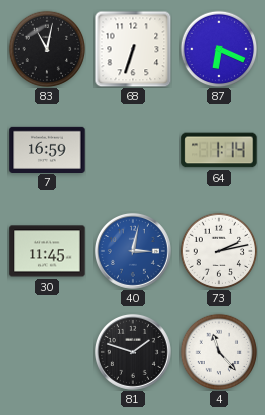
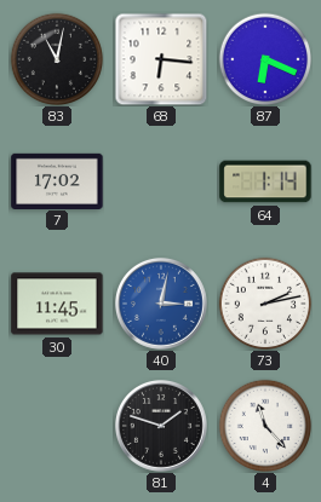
68: 6:33 -> 6:16 (161, 59)
7: 16:59 -> 17:02 (57, 180)
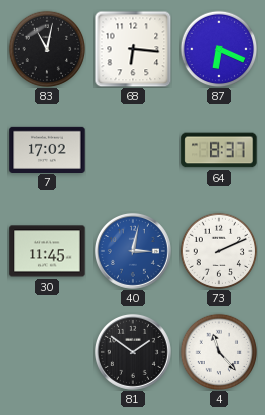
64: 1:14 -> 8:37 (219, 150)
73: 2:13 -> 2:11 (219, 251)
81: 1:48 -> 1:51 (133, 352)
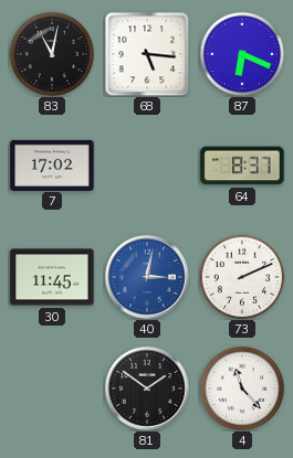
68: 6:16 -> 5:16 (147, 54)
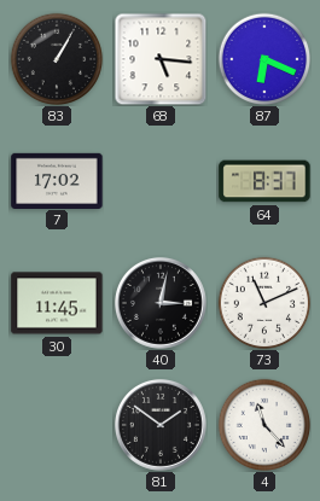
83: 11:02 -> 1:05 (57, 59)
40 dial: blue -> black (161, 303)
73: 2:11 -> 11:11 (264, 303)
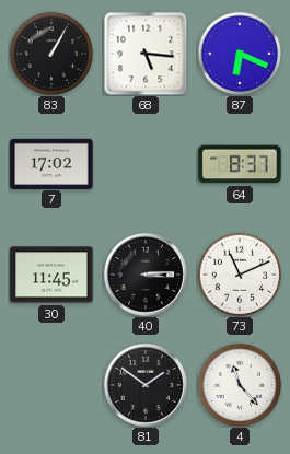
40: 3:02 -> 3:14 (146, 275)
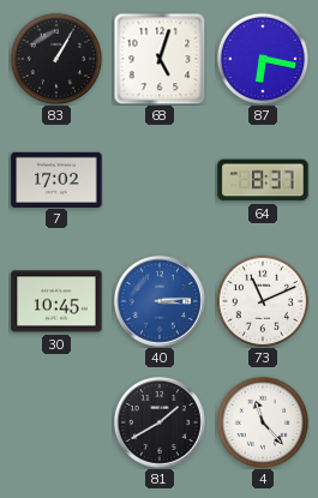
68: 5:16 -> 5:03 (160, 59)
87: 6:19 -> 6:17 (263, 59)
30: 11:45 -> 10:45 (56, 301)
40 dial: black -> blue (160, 301)
81: 1:51 -> 1:40 (160, 422)
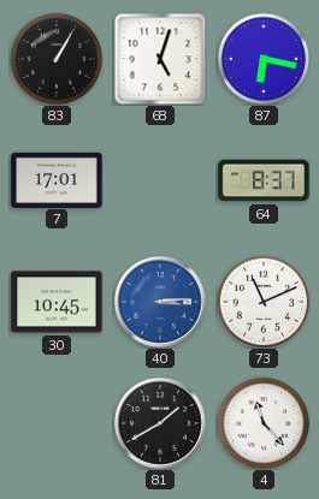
7: 17:02 -> 17:01 (57, 179)
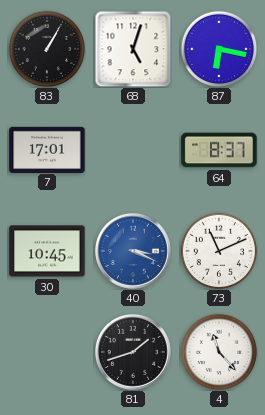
40: 3:14 -> 3:19 (133, 251)
81: 1:40 -> 1:42 (133, 352)
